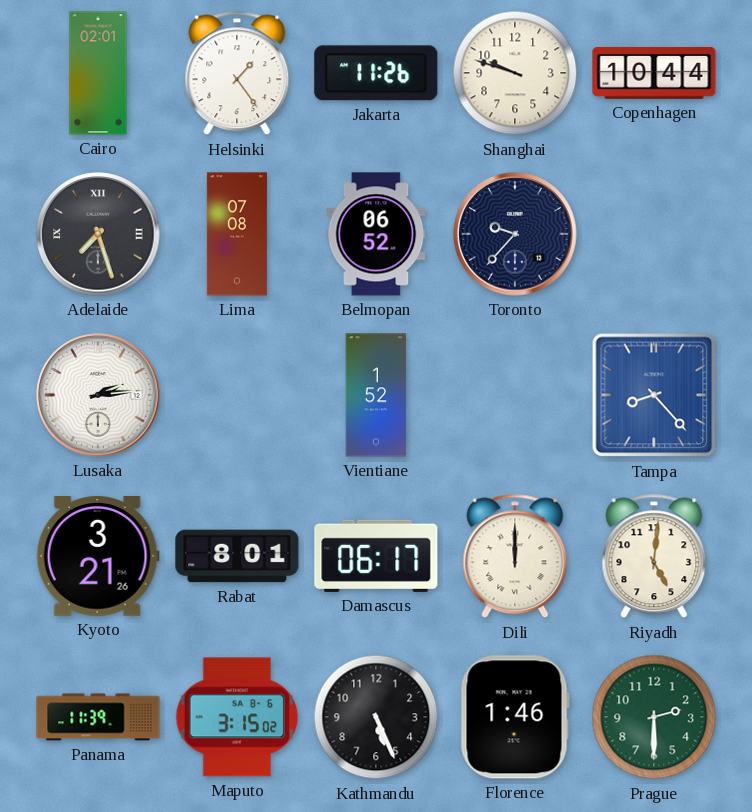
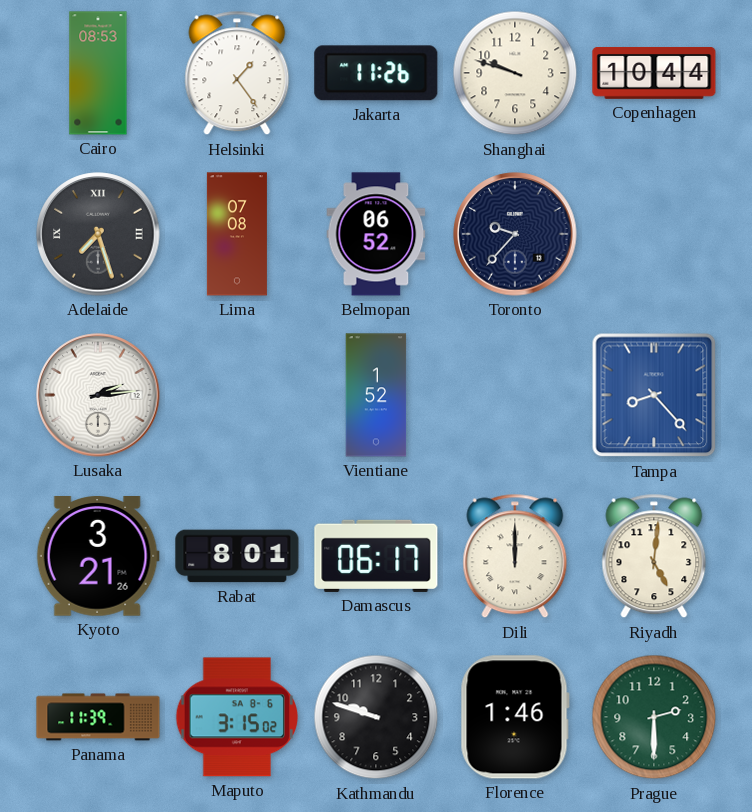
Cairo: 02:01 -> 08:53 (98, 73)
Kathmandu: 5:26 -> 9:48 (376, 717)
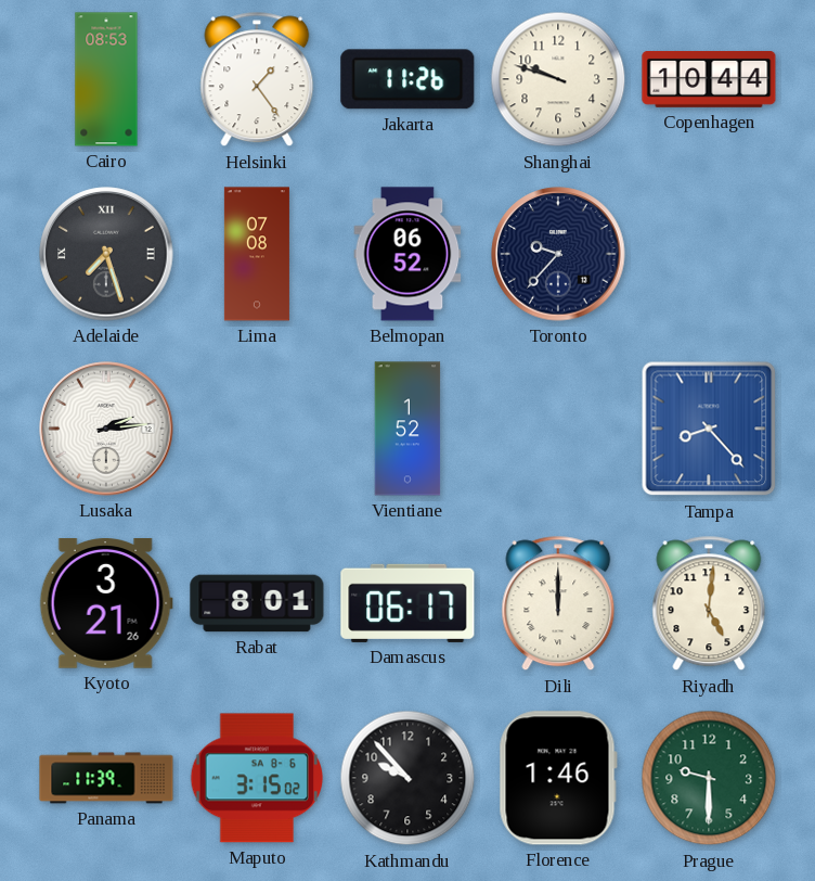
Kathmandu: 9:48 -> 9:53 (407, 778)
Prague: 2:30 -> 9:30 (709, 778)
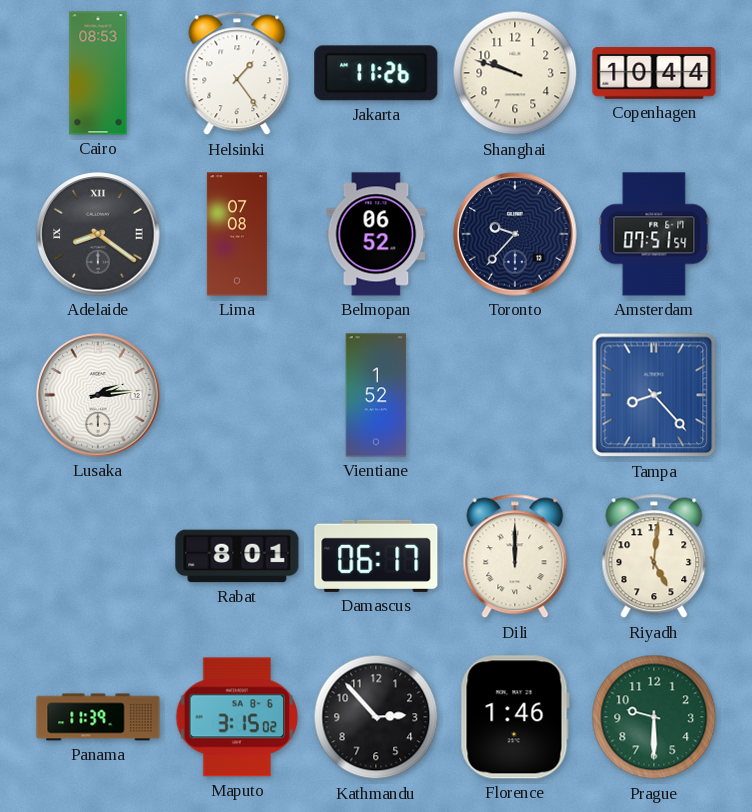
Adelaide: 7:27 -> 8:21 (98, 234)
Amsterdam: none -> 07:51 (654, 234)
Kyoto: 3:21 -> none (106, 604)
Kathmandu: 9:53 -> 2:53 (376, 717)
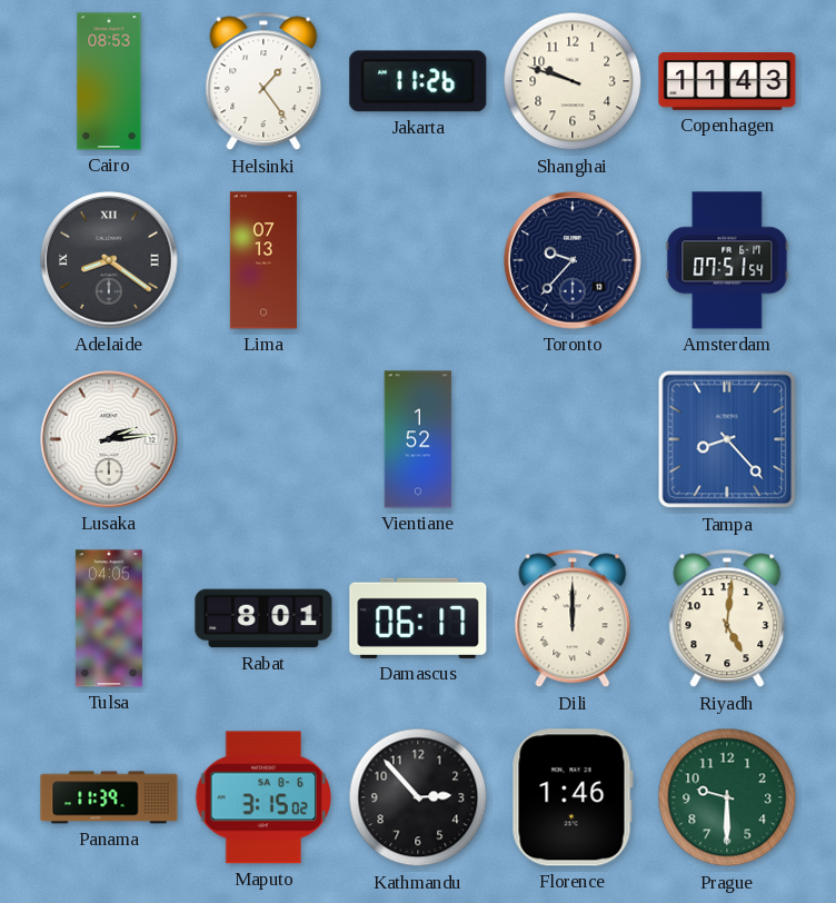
Copenhagen: 10:44 -> 11:43 (727, 82)
Lima: 07:08 -> 07:13 (263, 260)
Belmopan: 06:52 -> none (376, 234)
Tulsa: none -> 04:05 (109, 618)
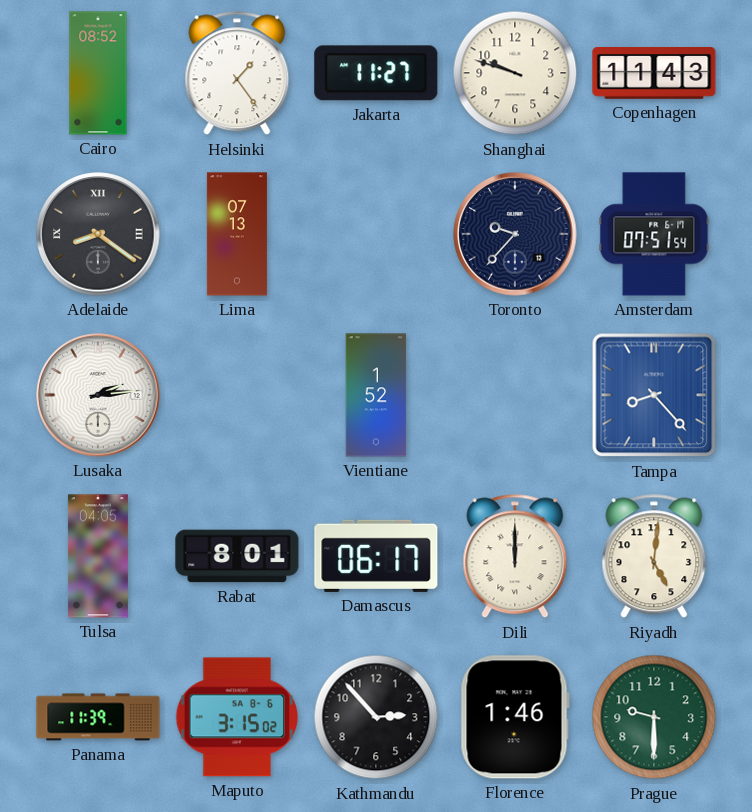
Cairo: 08:53 -> 08:52 (98, 73)
Jakarta: 11:26 -> 11:27 (376, 73)
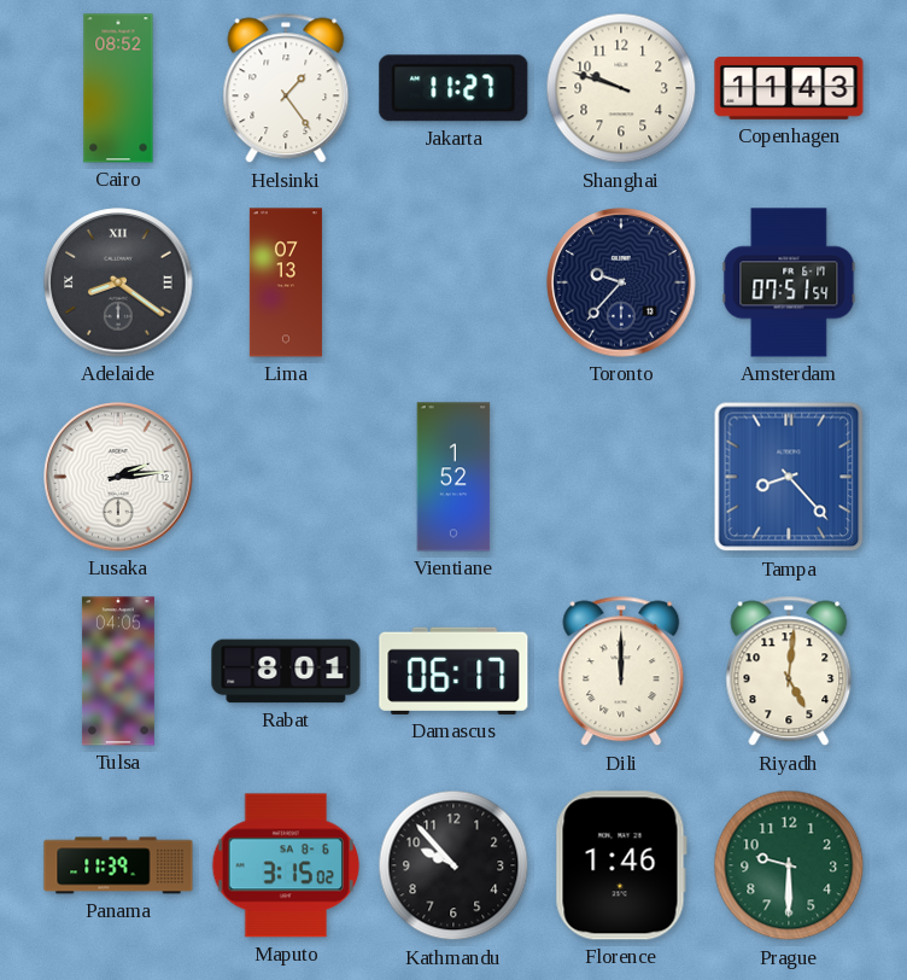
Kathmandu: 2:53 -> 9:53 (453, 865)
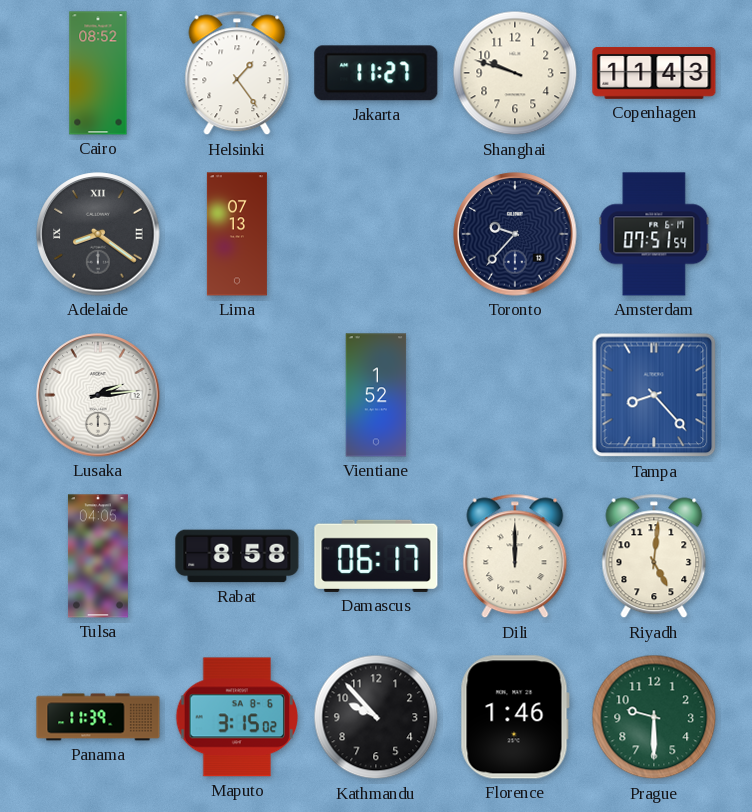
Rabat: 8:01 -> 8:58 (237, 556)
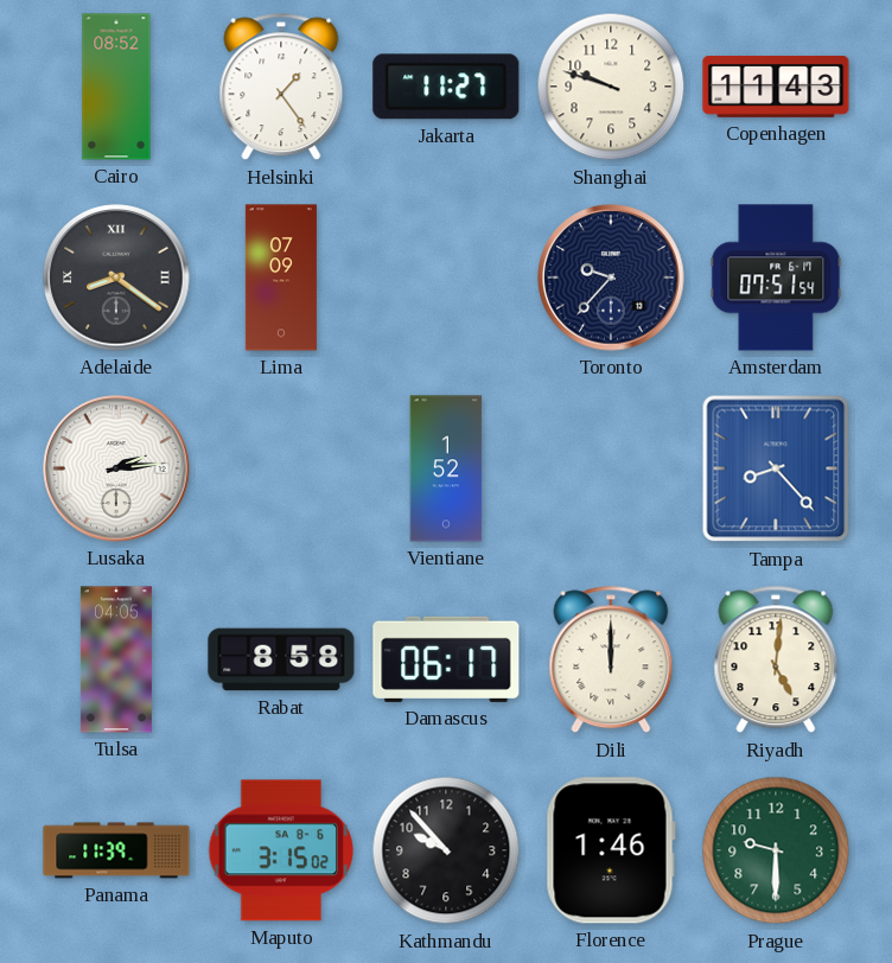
Lima: 07:13 -> 07:09 (281, 278)
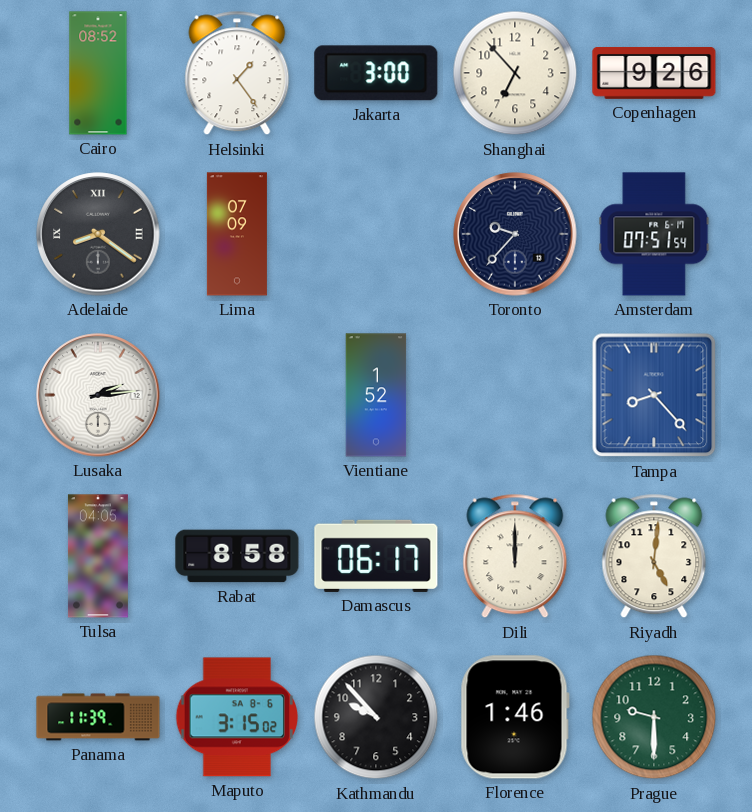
Jakarta: 11:27 -> 3:00 (376, 73)
Shanghai: 9:48 -> 6:53 (515, 73)
Copenhagen: 11:43 -> 9:26 (654, 74)
